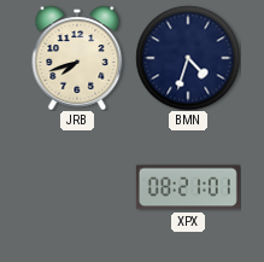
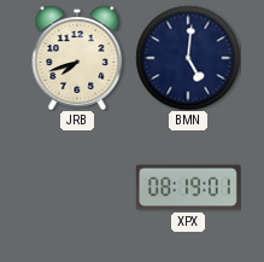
BMN: 4:33 -> 5:01 (188, 58)
XPX: 08:21 -> 08:19 (188, 187)
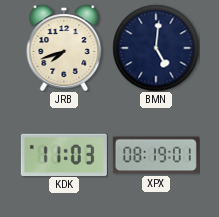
KDK: none -> 11:03 (64, 154)
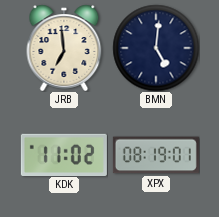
JRB: 7:42 -> 6:59 (64, 48)
KDK: 11:03 -> 11:02 (64, 154)
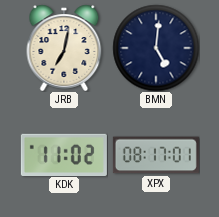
JRB: 6:59 -> 7:02 (64, 48)
XPX: 08:19 -> 08:17 (156, 155)
